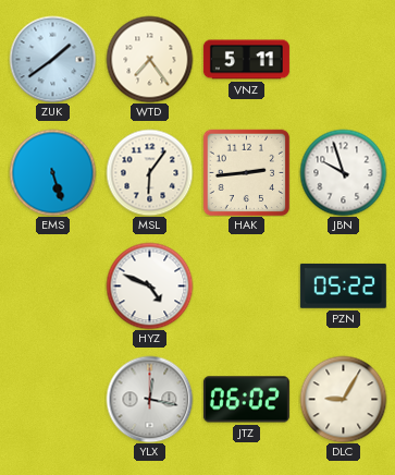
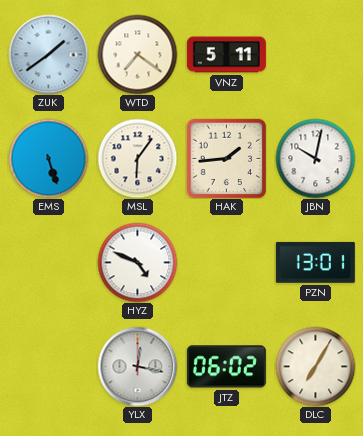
WTD: 7:24 -> 7:21 (137, 54)
HAK: 2:44 -> 1:44 (226, 158)
JBN: 9:57 -> 10:02 (315, 158)
PZN: 05:22 -> 13:01 (315, 262)
DLC: 9:05 -> 7:05 (315, 366)
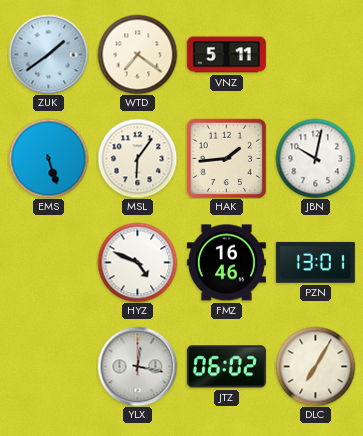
FMZ: none -> 16:46 (226, 263)
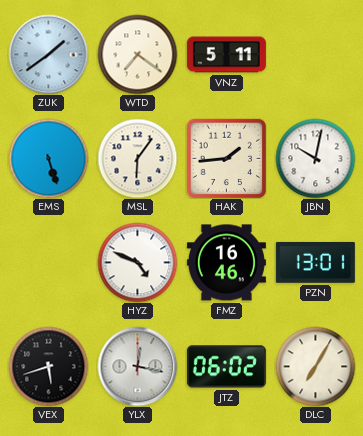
VEX: none -> 5:42 (48, 366)
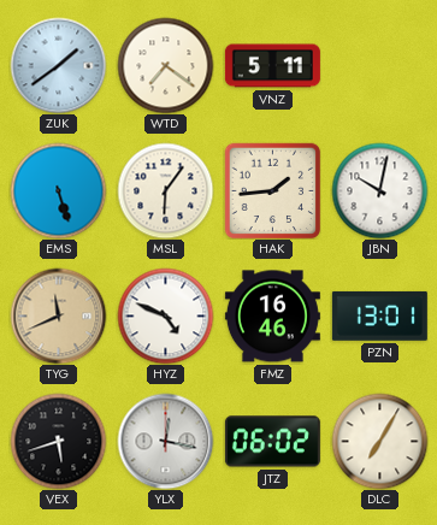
TYG: none -> 11:41 (58, 315)
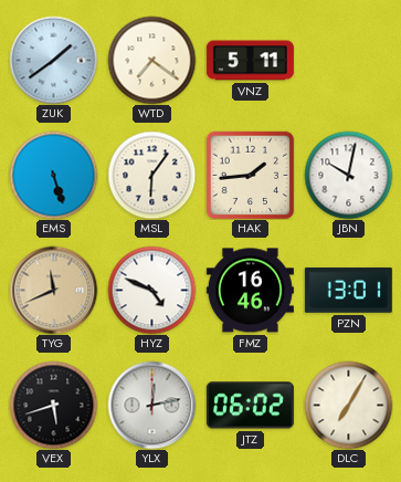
YLX: 12:17 -> 12:13 (151, 405)
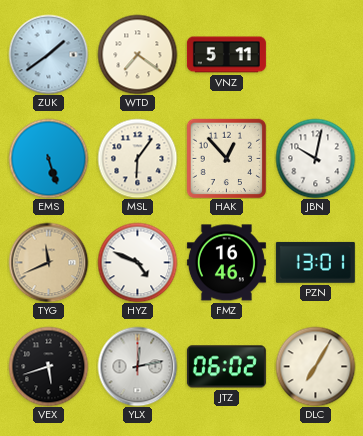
HAK: 1:44 -> 12:53 (226, 158)
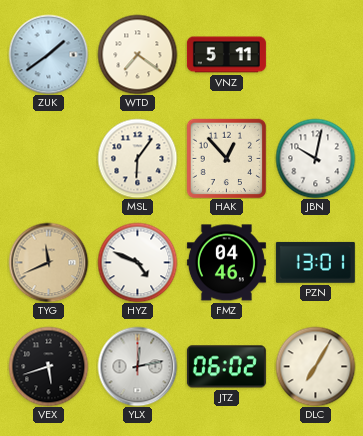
EMS: 5:27 -> none (48, 158)
FMZ: 16:46 -> 04:46 (226, 263)
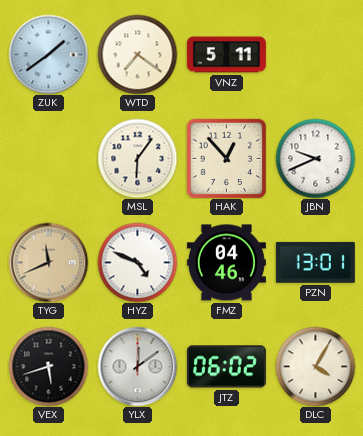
JBN: 10:02 -> 9:41 (315, 158)
YLX: 12:13 -> 12:09 (137, 366)
DLC: 7:05 -> 4:05 (315, 366)
